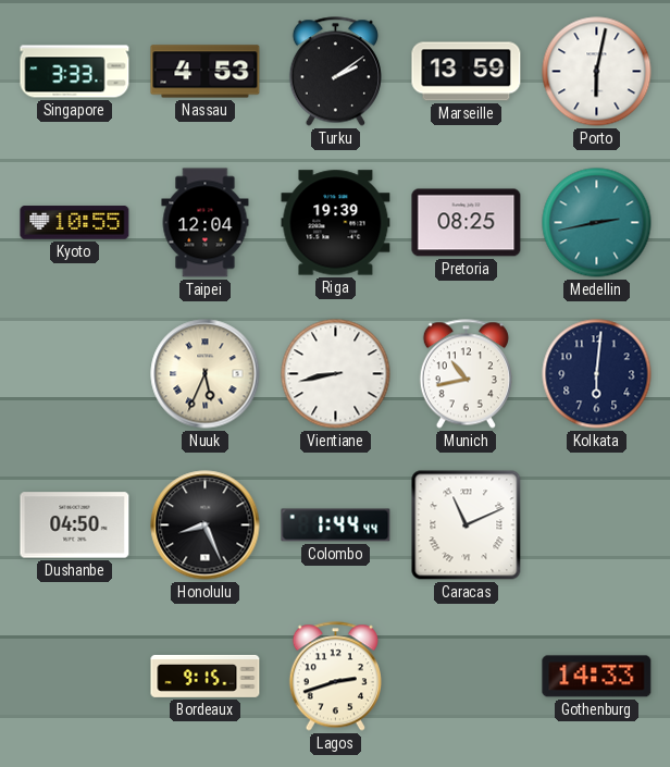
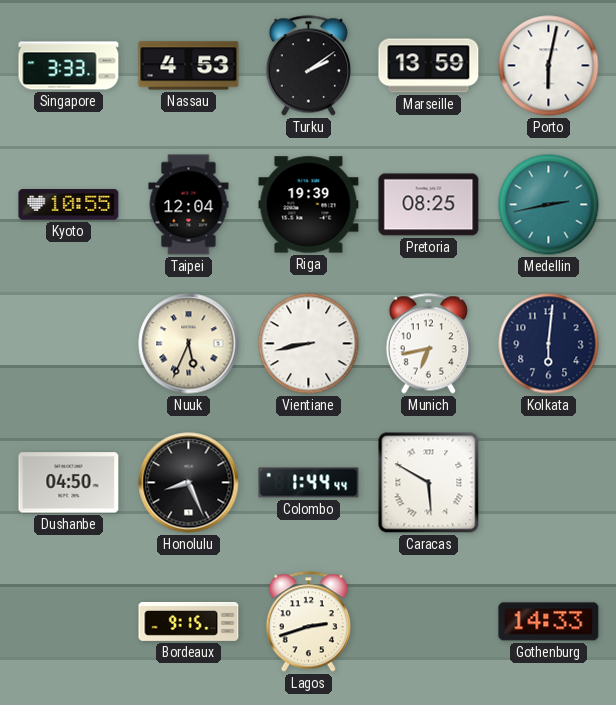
Munich: 10:43 -> 6:43 (428, 344)
Caracas: 11:11 -> 5:50 (429, 483)
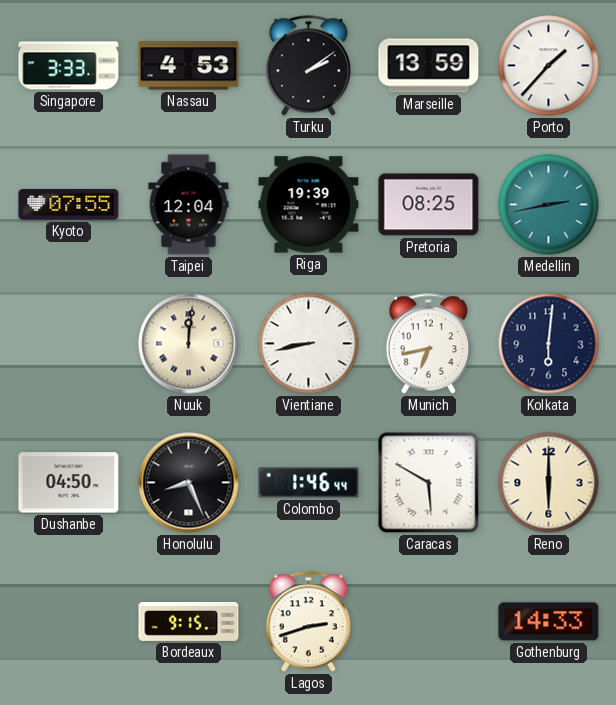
Porto: 6:02 -> 1:37 (549, 66)
Kyoto: 10:55 -> 07:55 (69, 205)
Nuuk: 5:34 -> 12:01 (189, 344)
Colombo: 1:44 -> 1:46 (309, 483)
Reno: none -> 6:00 (549, 483)
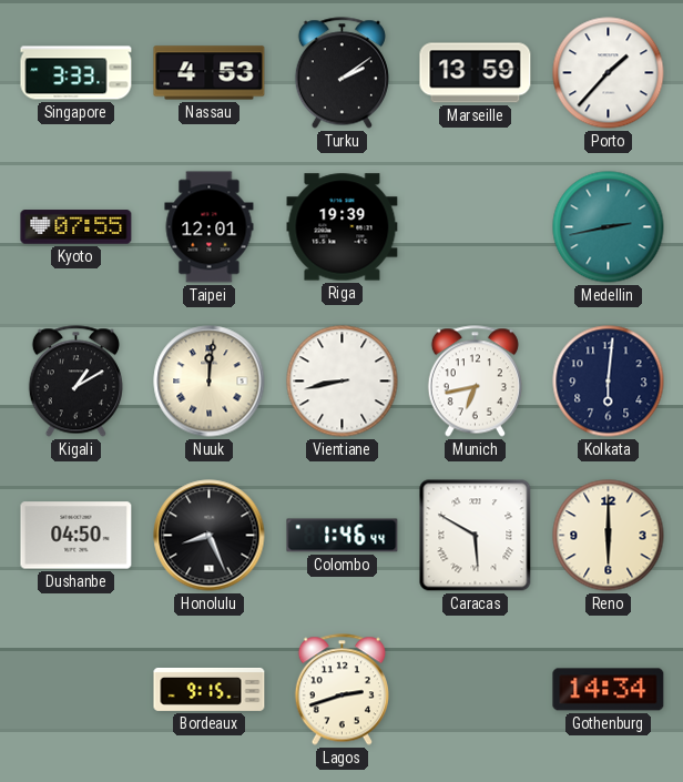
Taipei: 12:04 -> 12:01 (210, 227)
Pretoria: 08:25 -> none (429, 205)
Kigali: none -> 1:10 (75, 382)
Gothenburg: 14:33 -> 14:34 (609, 690)
